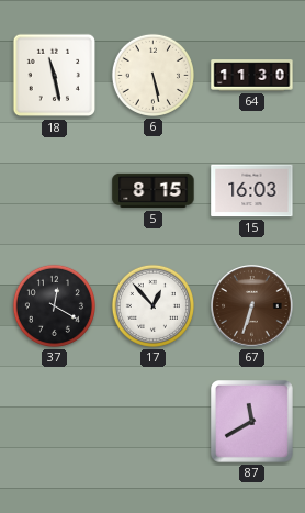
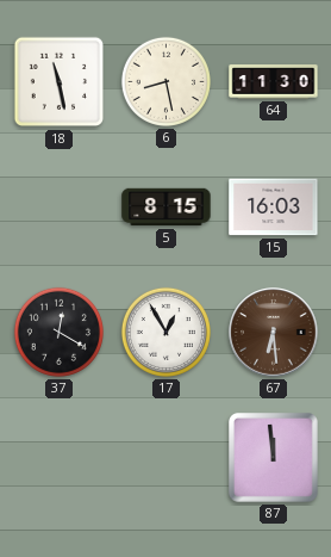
6: 5:28 -> 8:28 (165, 81)
17: 12:53 -> 12:55 (165, 332)
67: 6:33 -> 6:29 (274, 333)
87: 11:40 -> 11:59 (274, 458)
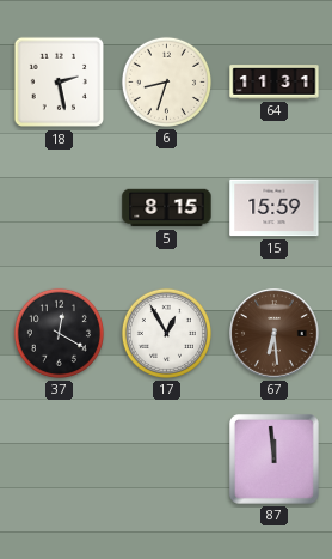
18: 11:28 -> 2:28 (60, 83)
6: 8:28 -> 8:33 (166, 81)
64: 11:30 -> 11:31 (275, 83)
15: 16:03 -> 15:59 (275, 208)
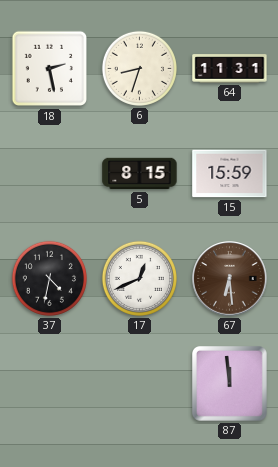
37: 12:20 -> 4:32 (49, 278)
17: 12:55 -> 12:41 (139, 278)
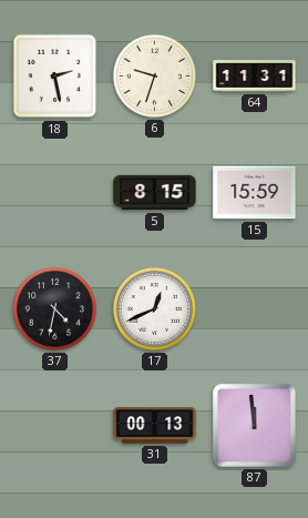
6: 8:33 -> 9:33 (154, 75)
67: 6:29 -> none (230, 279)
31: none -> 00:13 (155, 426)
